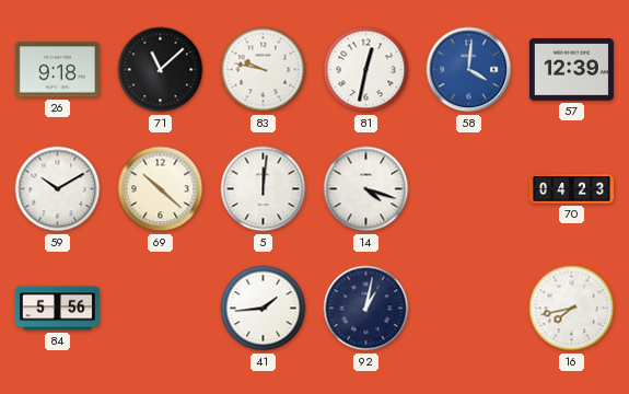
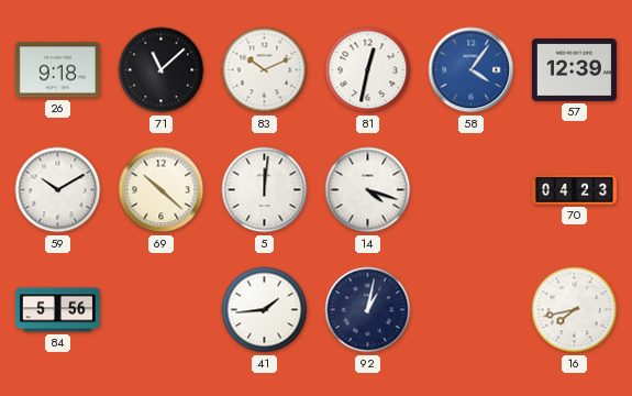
83: 9:47 -> 10:11 (265, 70)
58: 4:01 -> 4:06 (472, 70)
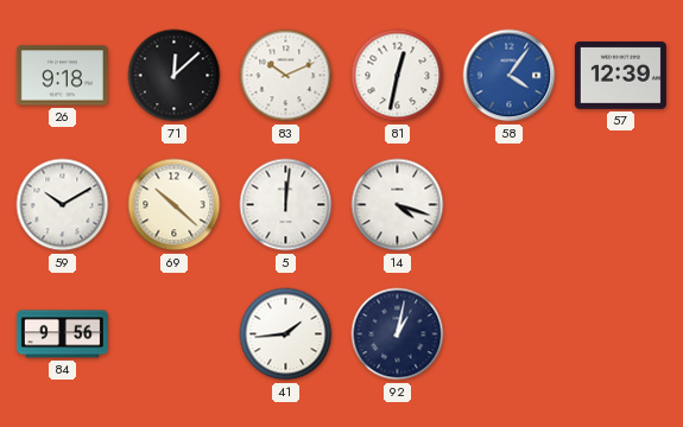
71: 11:08 -> 12:08 (175, 76)
70: 04:23 -> none (574, 190)
84: 5:56 -> 9:56 (62, 334)
16: 7:43 -> none (575, 310)
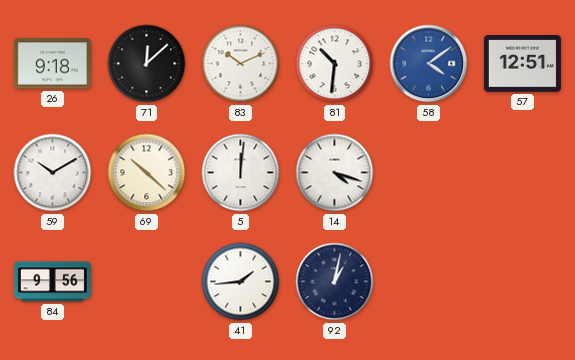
81: 12:32 -> 10:31 (335, 64)
58: 4:06 -> 4:09 (429, 64)
57: 12:39 -> 12:51 (522, 64)
